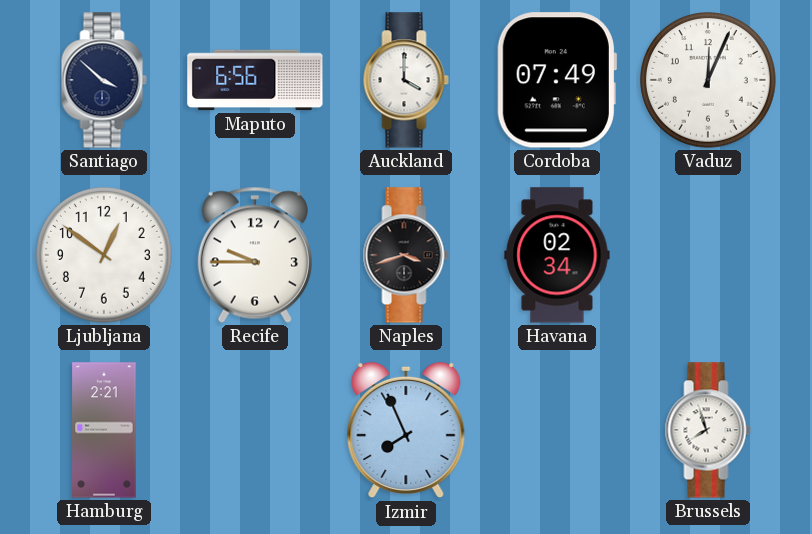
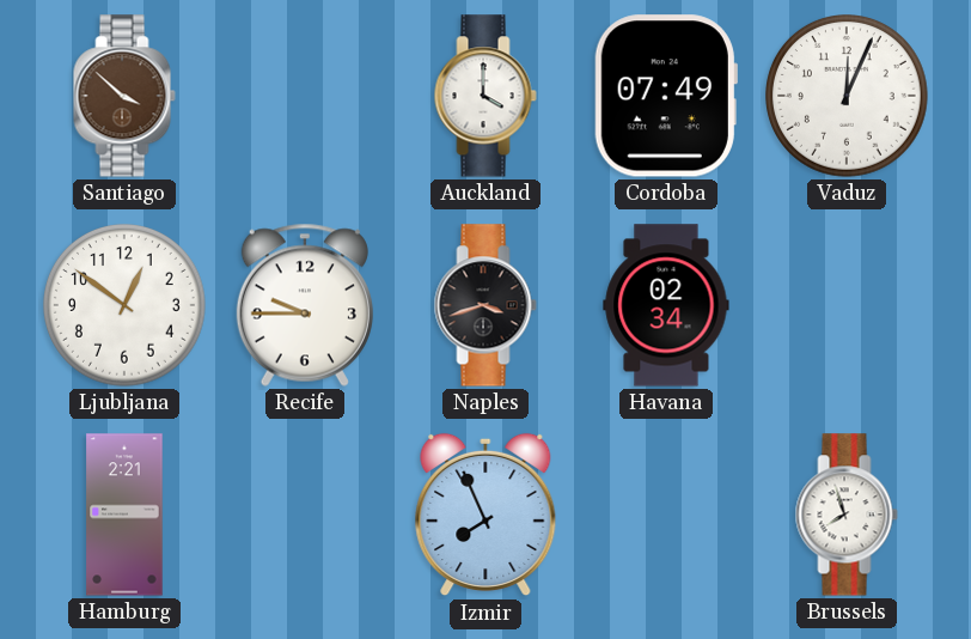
Santiago dial: navy -> brown (124, 96)
Maputo: 6:56 -> none (255, 80)
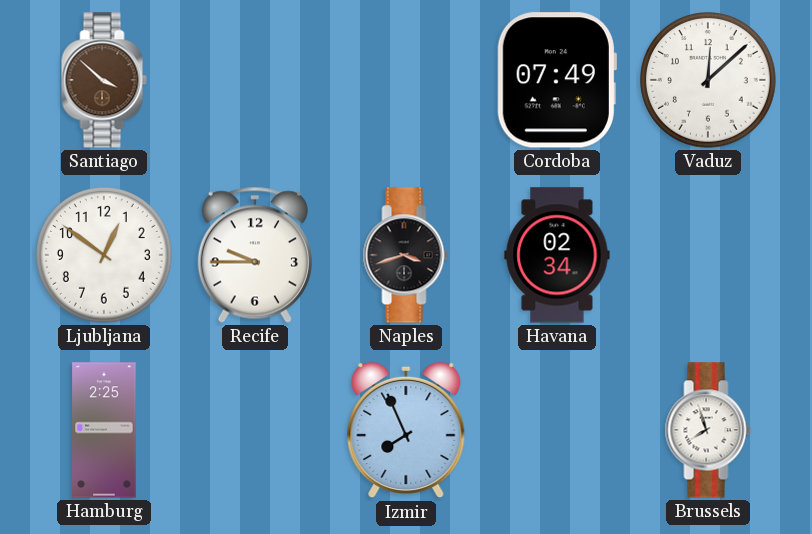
Auckland: 4:00 -> none (485, 96)
Vaduz: 12:04 -> 12:08 (709, 81)
Hamburg: 2:21 -> 2:25 (104, 430)
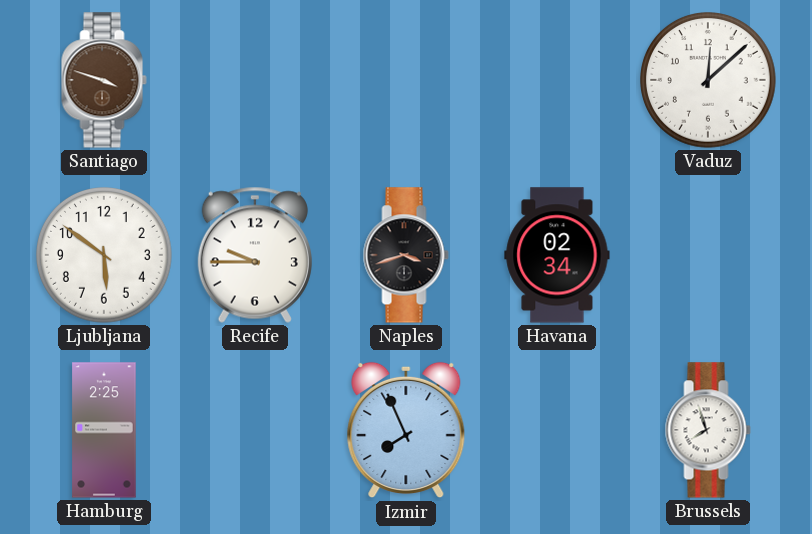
Santiago: 3:52 -> 3:48 (104, 80)
Cordoba: 07:49 -> none (557, 80)
Ljubljana: 12:51 -> 5:51 (105, 256)
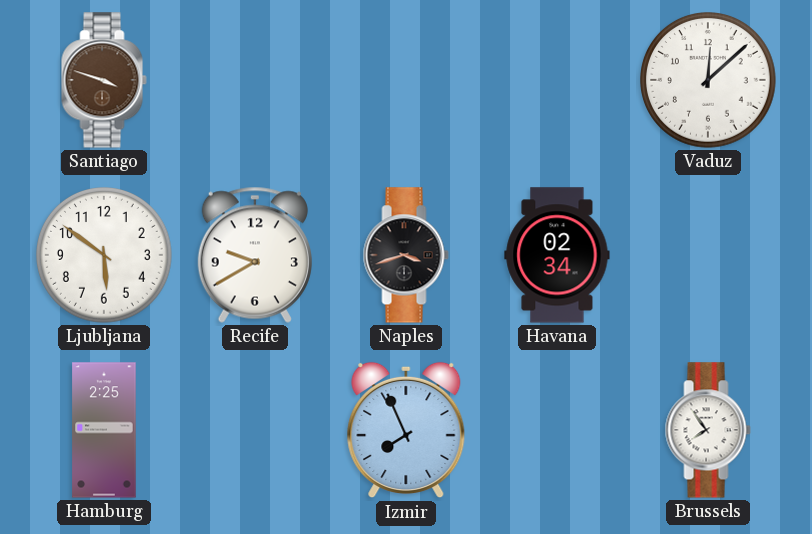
Recife: 9:45 -> 9:40 (255, 255)
Brussels: 7:57 -> 7:54 (708, 430)
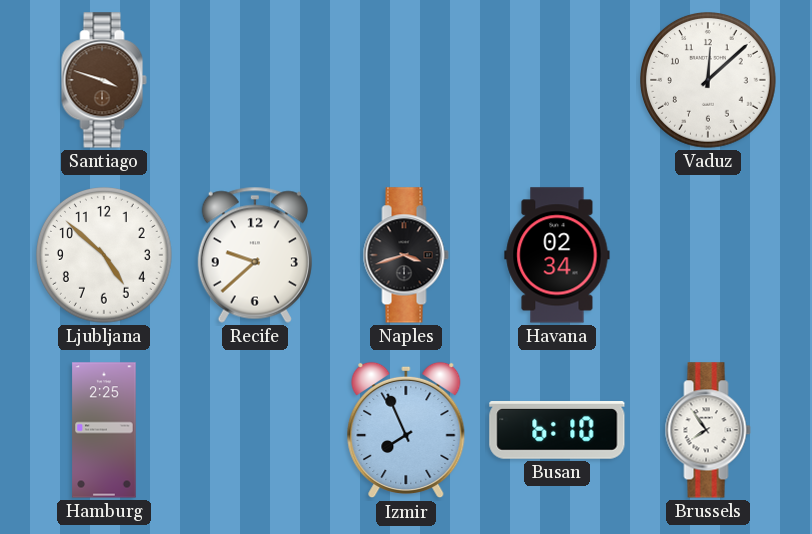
Ljubljana: 5:51 -> 4:52 (105, 256)
Recife: 9:40 -> 9:38 (255, 255)
Busan: none -> 6:10 (557, 431)
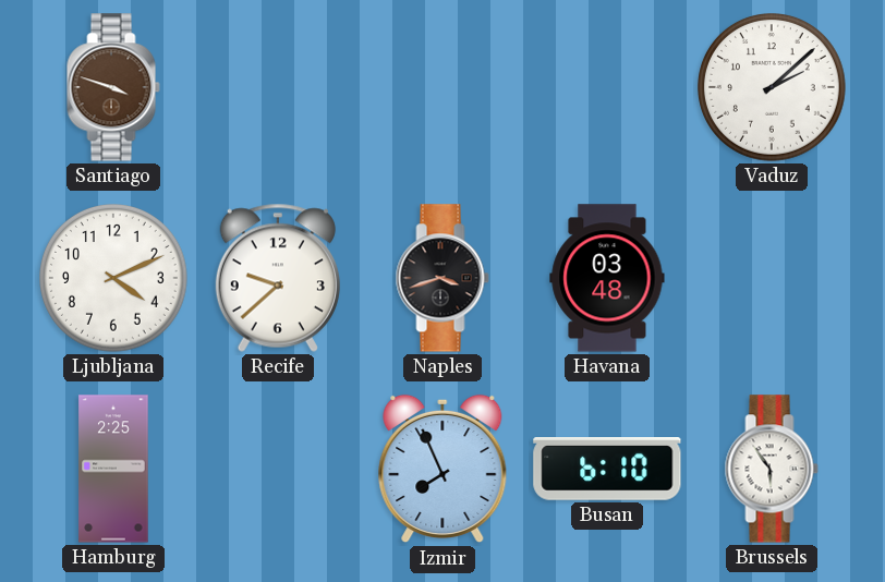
Vaduz: 12:08 -> 2:08 (773, 88)
Ljubljana: 4:52 -> 4:11 (114, 279)
Havana: 02:34 -> 03:48 (607, 278)
Brussels: 7:54 -> 5:54 (772, 469)
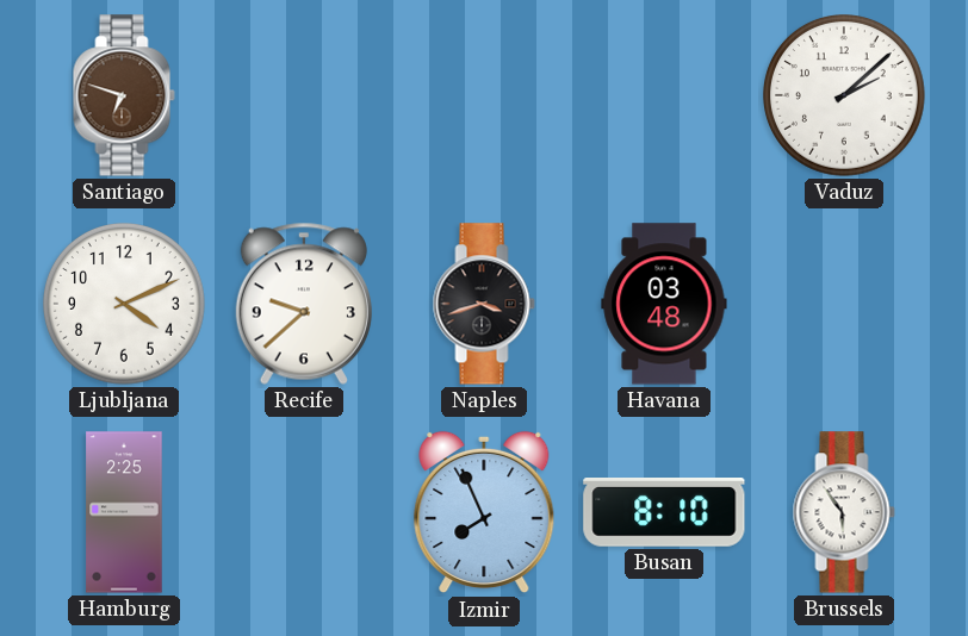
Santiago: 3:48 -> 6:48 (124, 95)
Busan: 6:10 -> 8:10 (664, 513)
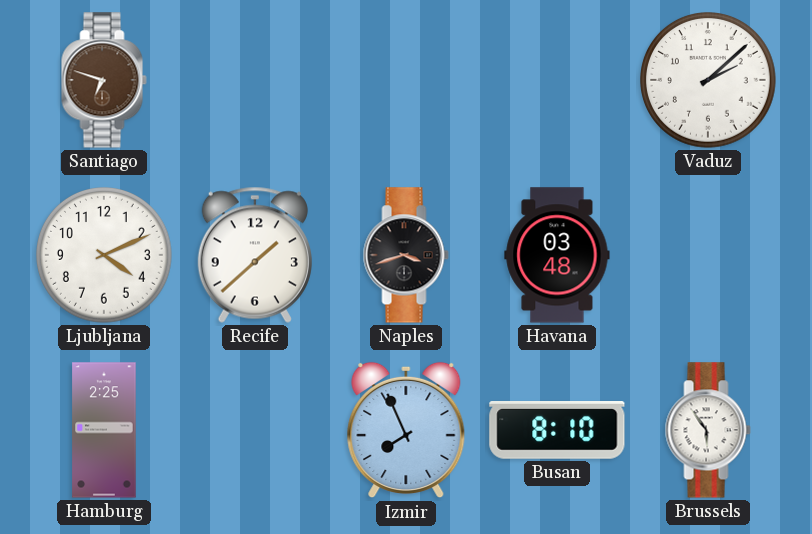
Recife: 9:38 -> 1:38 (255, 255)
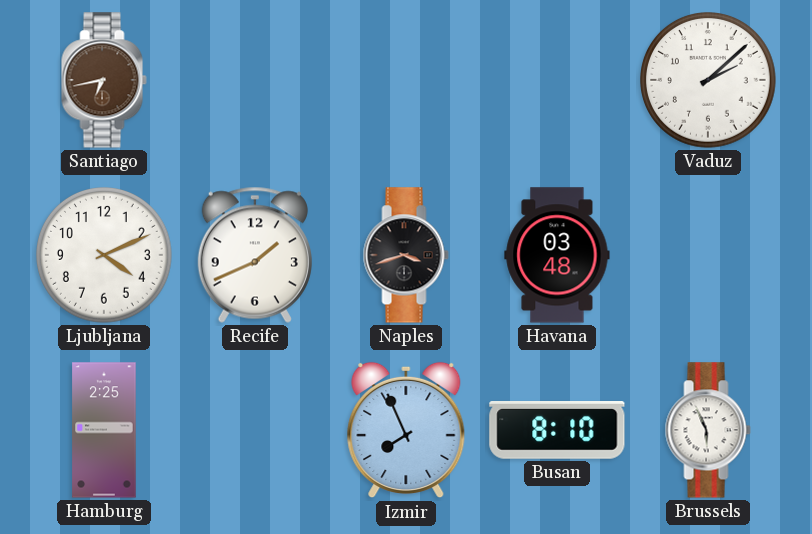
Santiago: 6:48 -> 6:43 (104, 80)
Recife: 1:38 -> 1:41 (255, 255)
Brussels: 5:54 -> 5:56 (708, 430)
